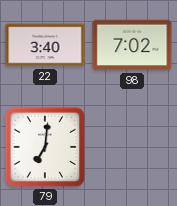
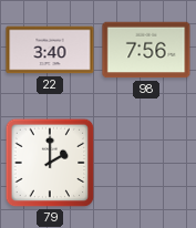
98: 7:02 -> 7:56 (146, 50)
79: 7:01 -> 2:00 (50, 163)
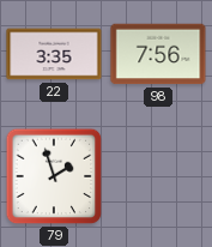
22: 3:40 -> 3:35 (54, 54)
79: 2:00 -> 1:57 (54, 176)
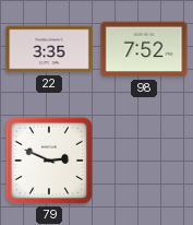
98: 7:56 -> 7:52 (144, 49)
79: 1:57 -> 2:49 (49, 161)
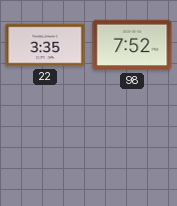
79: 2:49 -> none (49, 161)
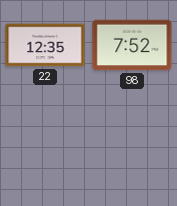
22: 3:35 -> 12:35 (45, 45)
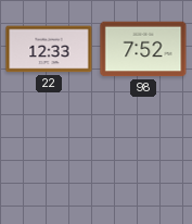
22: 12:35 -> 12:33 (49, 49)
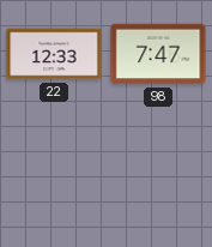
98: 7:52 -> 7:47 (158, 54)
